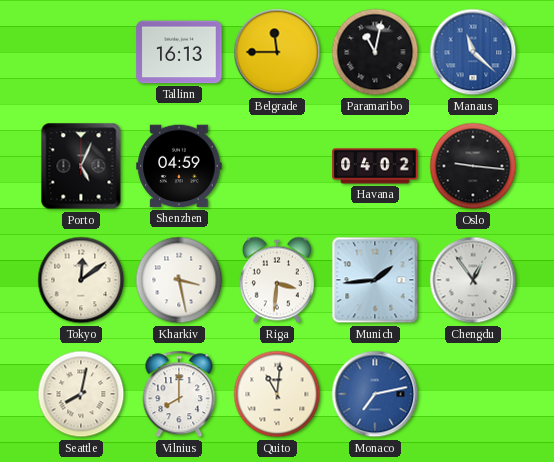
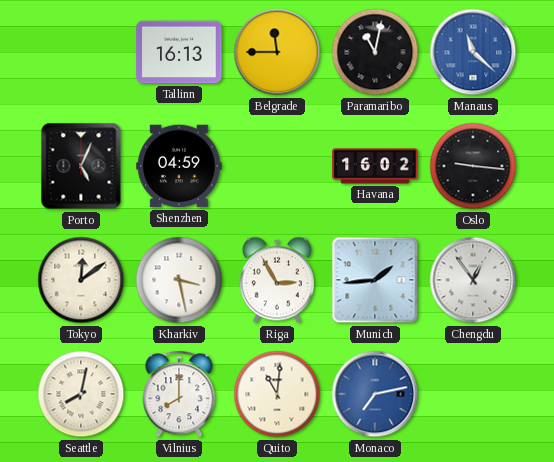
Havana: 04:02 -> 16:02 (375, 166)
Riga: 3:31 -> 2:55 (277, 280)
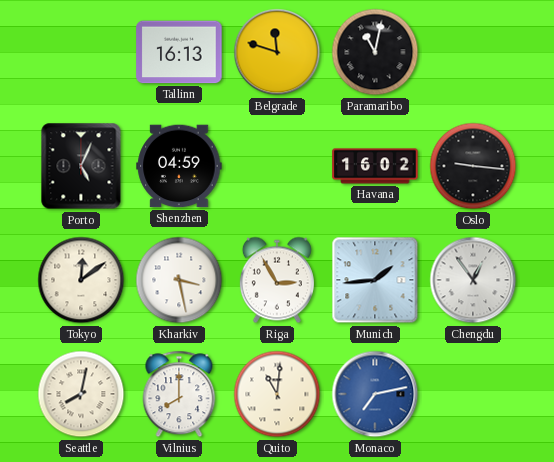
Belgrade: 11:45 -> 11:48 (277, 52)
Manaus: 11:22 -> none (473, 52)
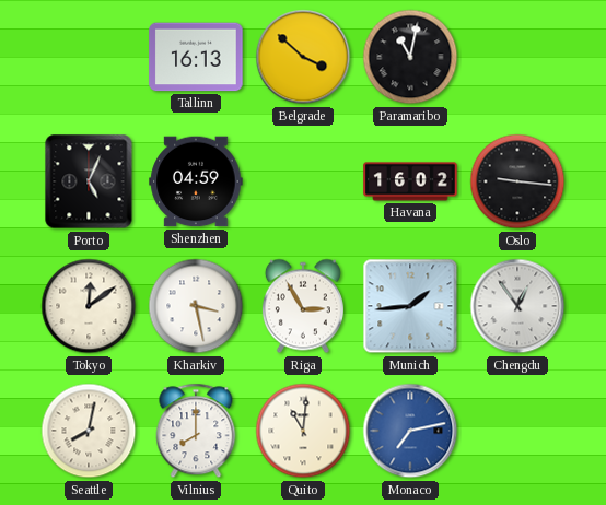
Belgrade: 11:48 -> 3:52 (303, 57)
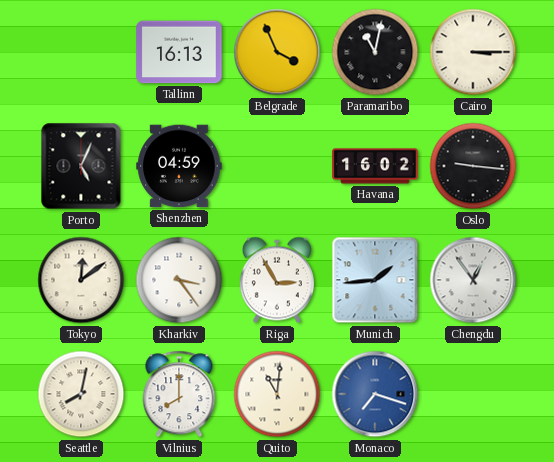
Belgrade: 3:52 -> 3:56 (277, 52)
Cairo: none -> 3:15 (473, 52)
Kharkiv: 3:28 -> 3:24 (179, 280)
Monaco: 7:13 -> 7:18 (375, 394)
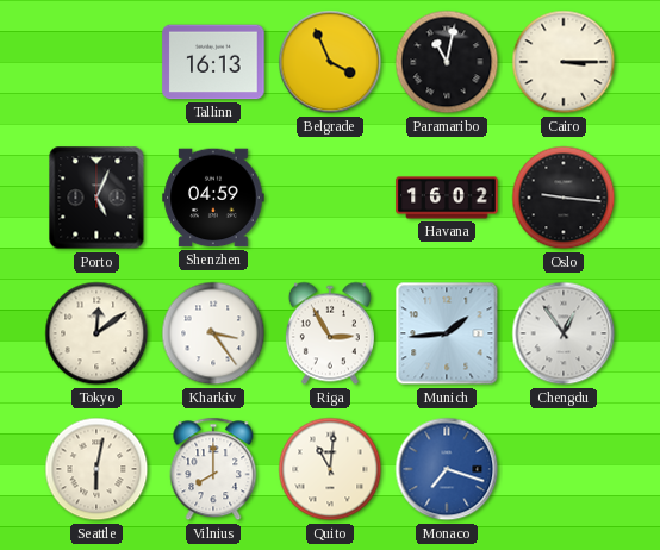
Seattle: 8:02 -> 6:02 (96, 469)
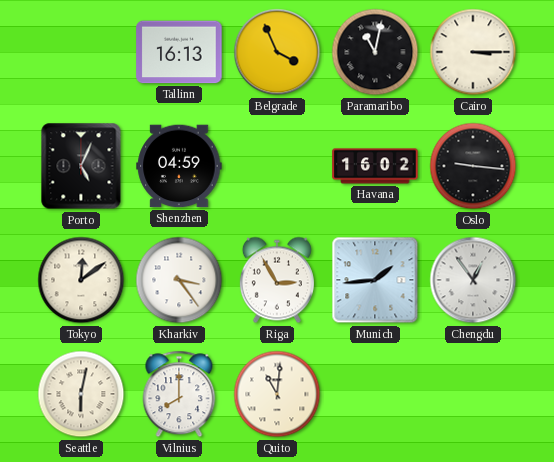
Monaco: 7:18 -> none (447, 469)
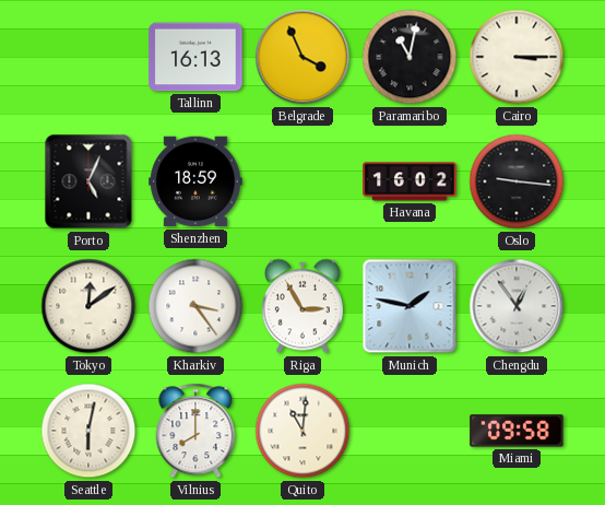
Shenzhen: 04:59 -> 18:59 (195, 181)
Munich: 1:44 -> 1:47 (410, 306)
Miami: none -> 09:58 (517, 431)
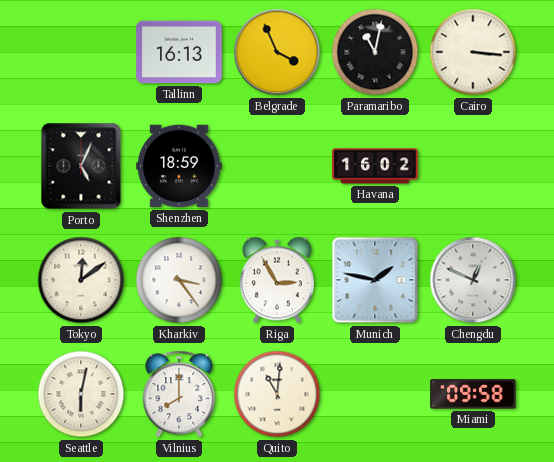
Cairo: 3:15 -> 3:16 (473, 52)
Oslo: 9:16 -> none (517, 181)
Chengdu: 12:54 -> 12:49 (473, 280)
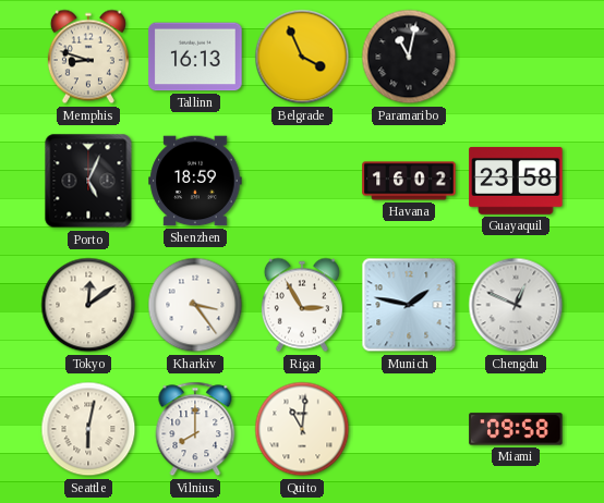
Memphis: none -> 8:48 (88, 57)
Cairo: 3:16 -> none (473, 52)
Guayaquil: none -> 23:58 (516, 181)
